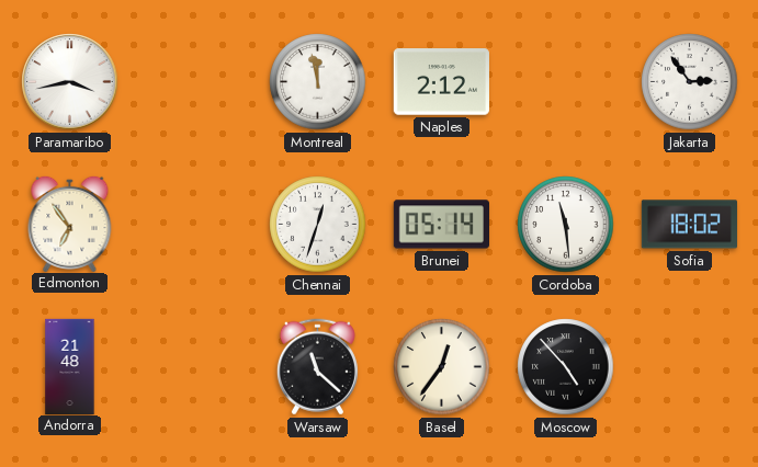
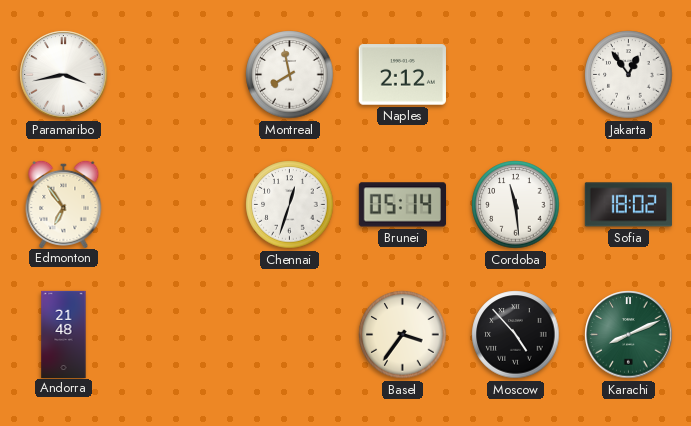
Montreal: 11:58 -> 7:58 (290, 75)
Jakarta: 2:54 -> 12:54 (629, 75)
Warsaw: 11:22 -> none (317, 367)
Basel: 12:36 -> 3:36 (403, 335)
Karachi: none -> 8:11 (629, 335)
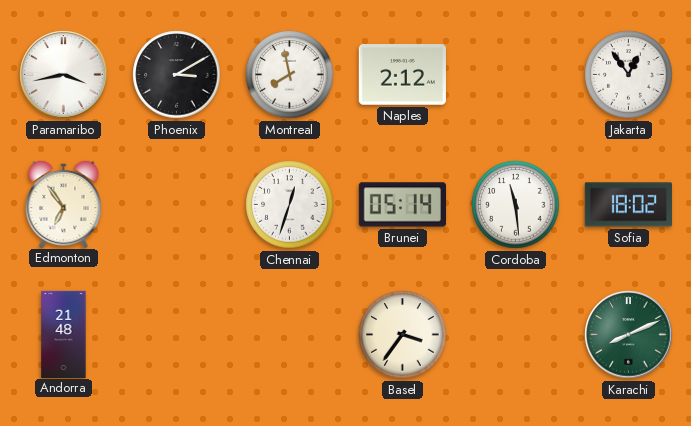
Phoenix: none -> 3:10 (177, 75)
Moscow: 4:53 -> none (516, 335)
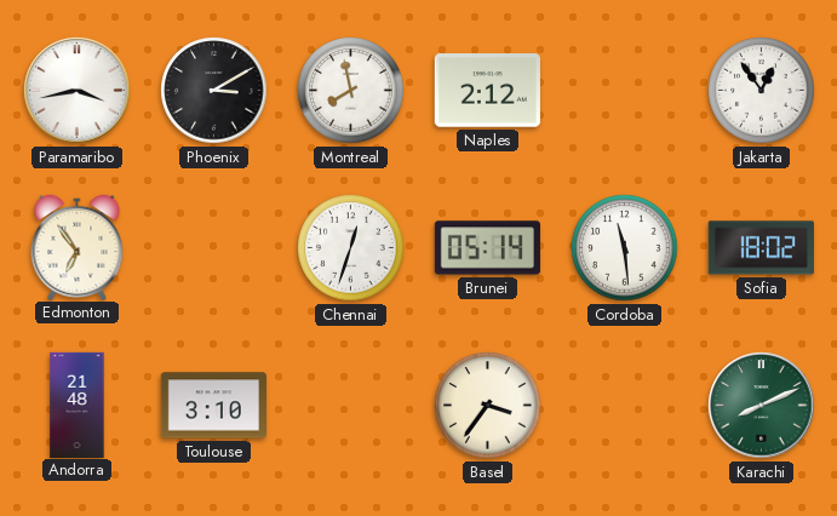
Toulouse: none -> 3:10 (213, 406)
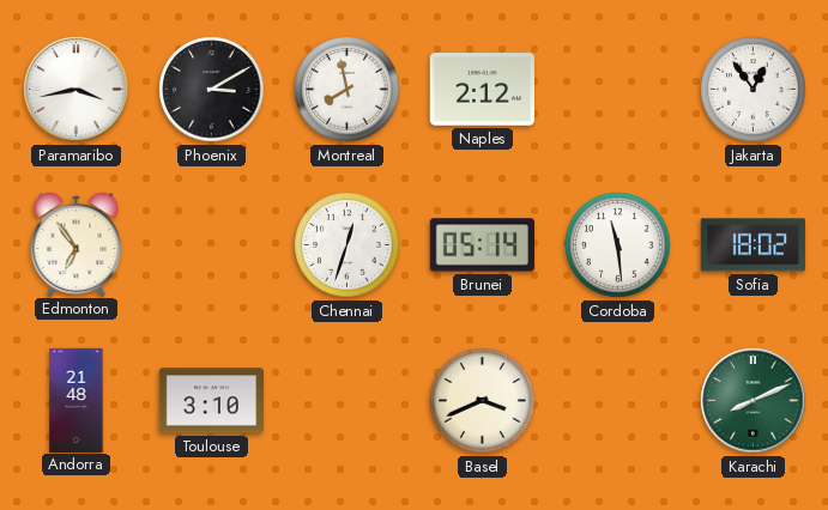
Basel: 3:36 -> 3:41 (483, 401)
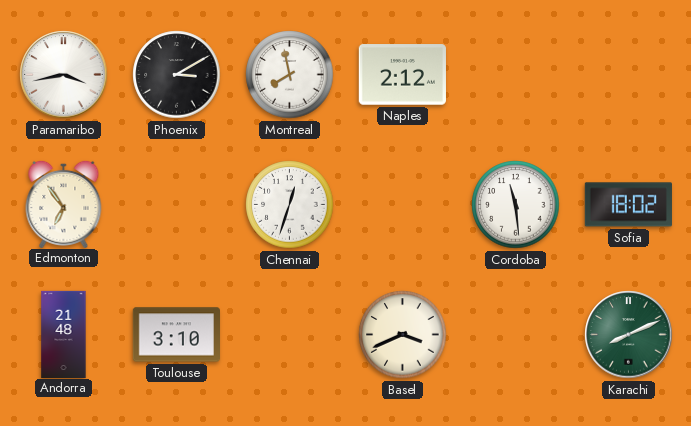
Jakarta: 12:54 -> none (754, 90)
Brunei: 05:14 -> none (482, 245)
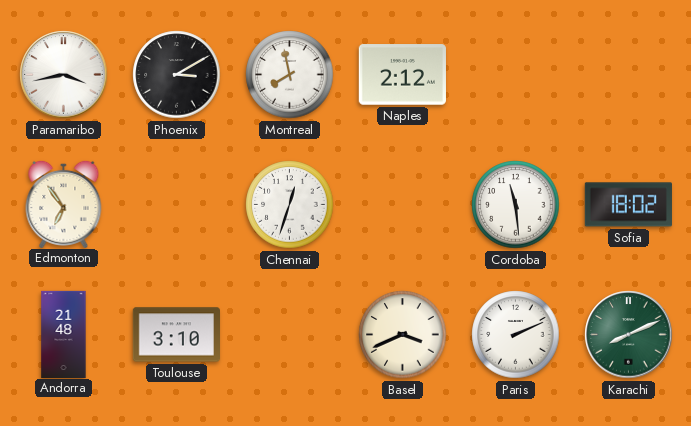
Paris: none -> 2:11 (516, 335)
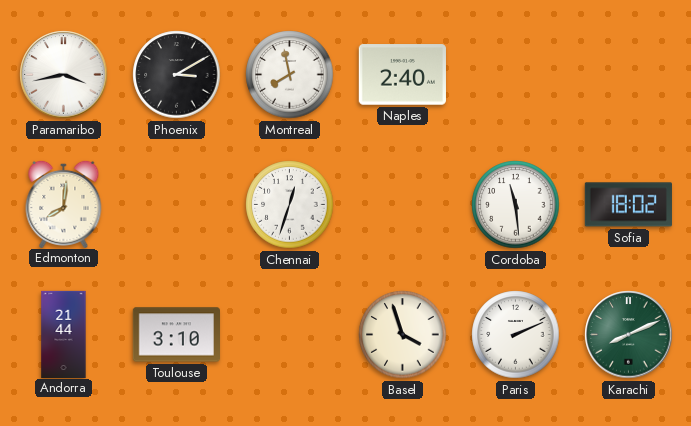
Naples: 2:12 -> 2:40 (402, 75)
Edmonton: 6:54 -> 8:01 (64, 203)
Andorra: 21:48 -> 21:44 (64, 334)
Basel: 3:41 -> 3:57 (403, 335)
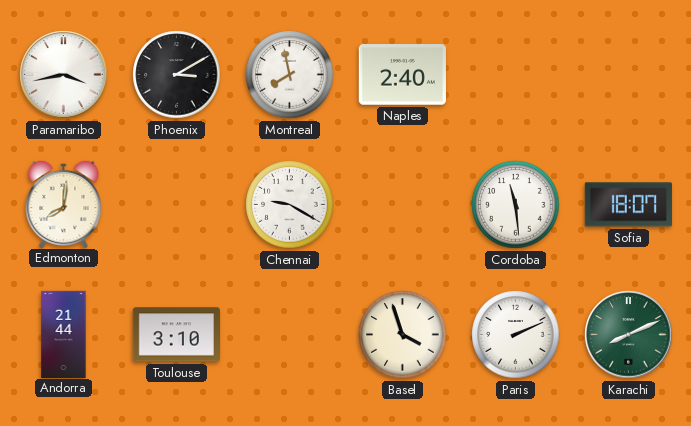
Chennai: 12:33 -> 9:20 (290, 205)
Sofia: 18:02 -> 18:07 (628, 205)
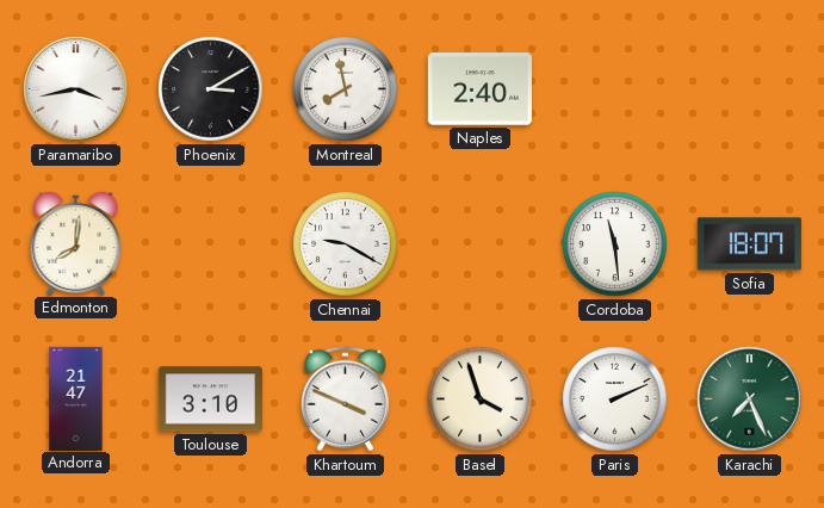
Andorra: 21:44 -> 21:47 (76, 398)
Khartoum: none -> 3:49 (345, 399)
Karachi: 8:11 -> 7:26 (750, 399)
